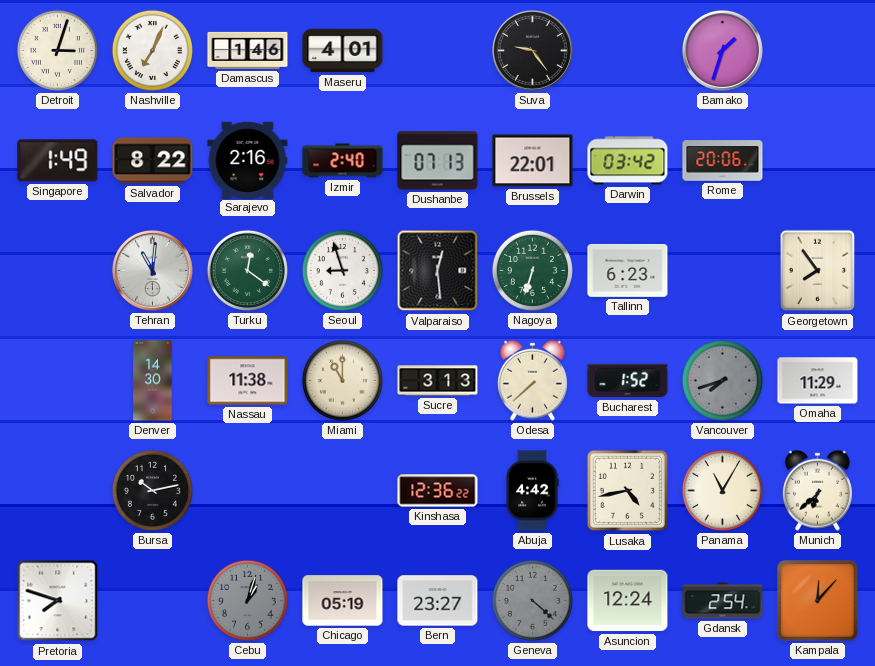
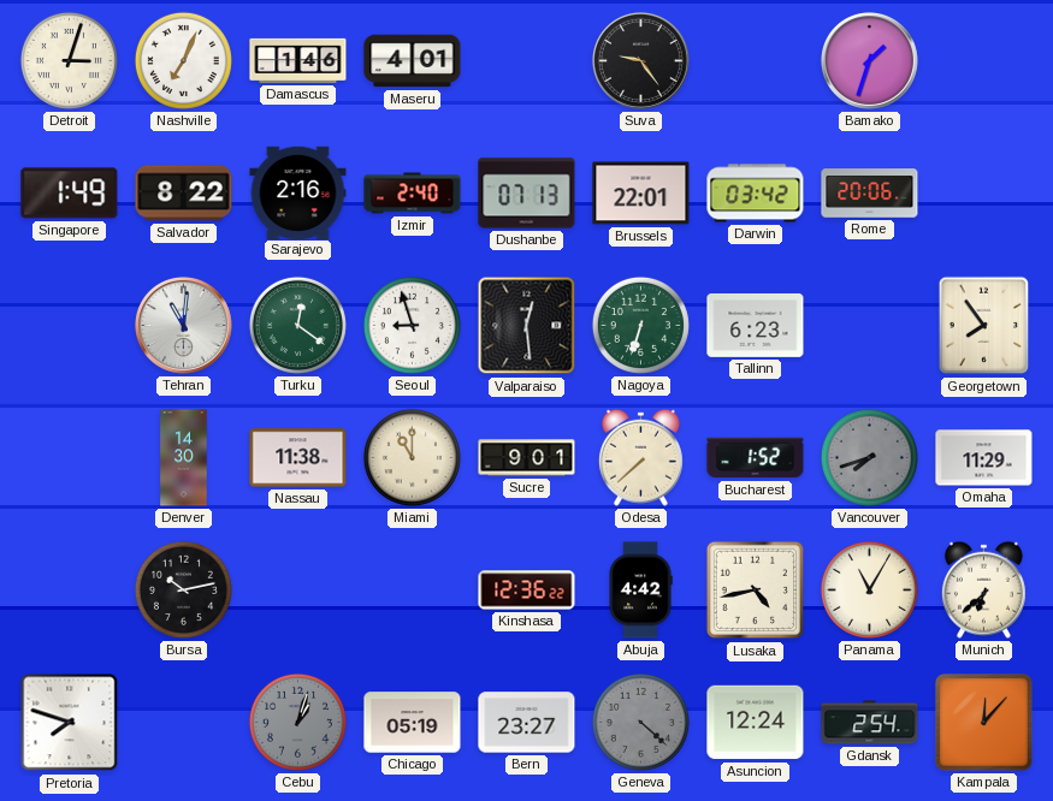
Sucre: 3:13 -> 9:01 (527, 458)
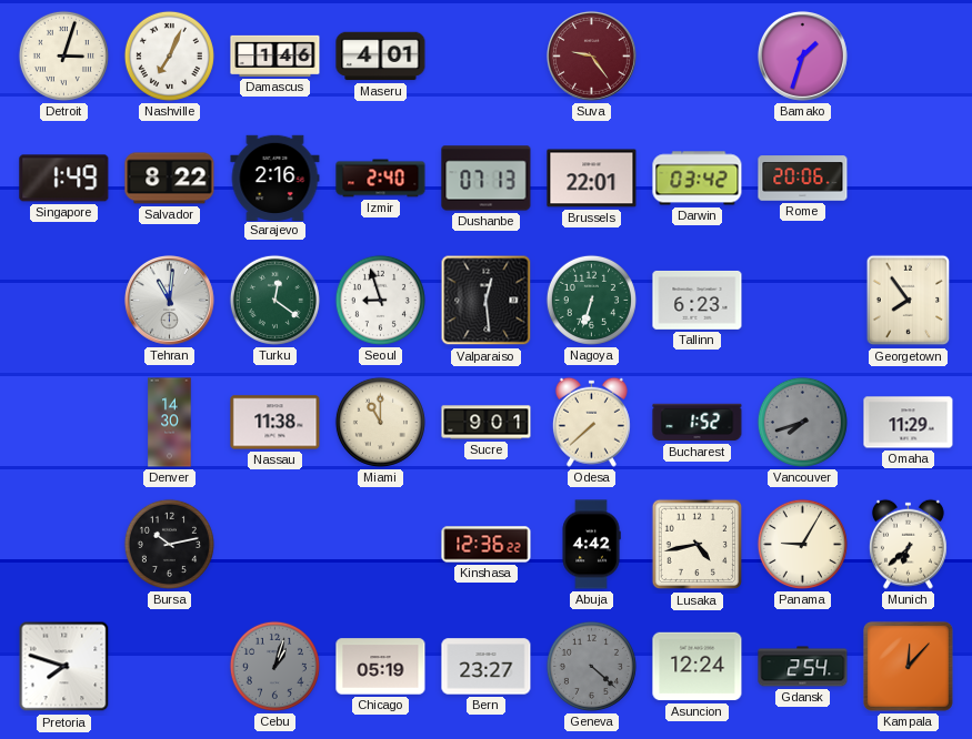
Suva dial: black -> burgundy (591, 55)
Panama: 11:05 -> 9:05 (802, 544)
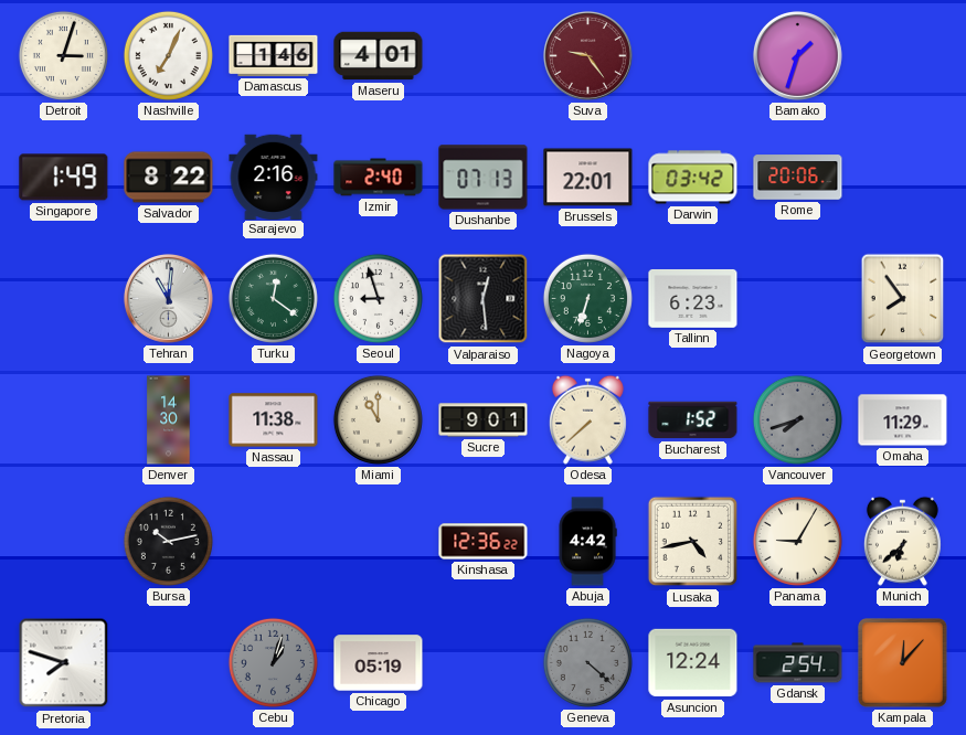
Bern: 23:27 -> none (487, 667)
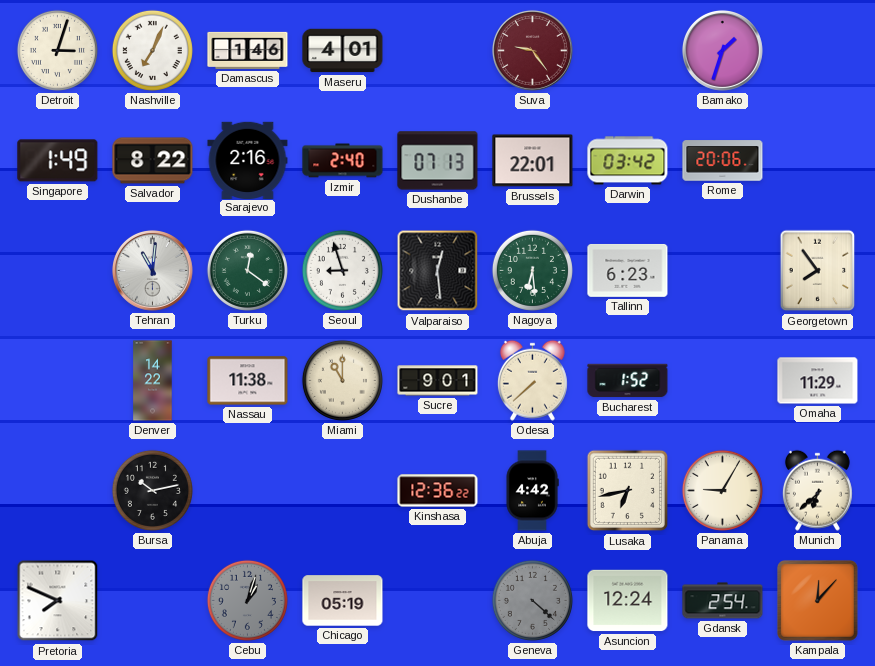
Nagoya: 6:33 -> 6:29 (532, 270)
Denver: 14:30 -> 14:22 (153, 381)
Vancouver: 7:42 -> none (797, 419)
Lusaka: 4:43 -> 6:43 (628, 491)
Pretoria: 7:48 -> 7:49 (58, 601)
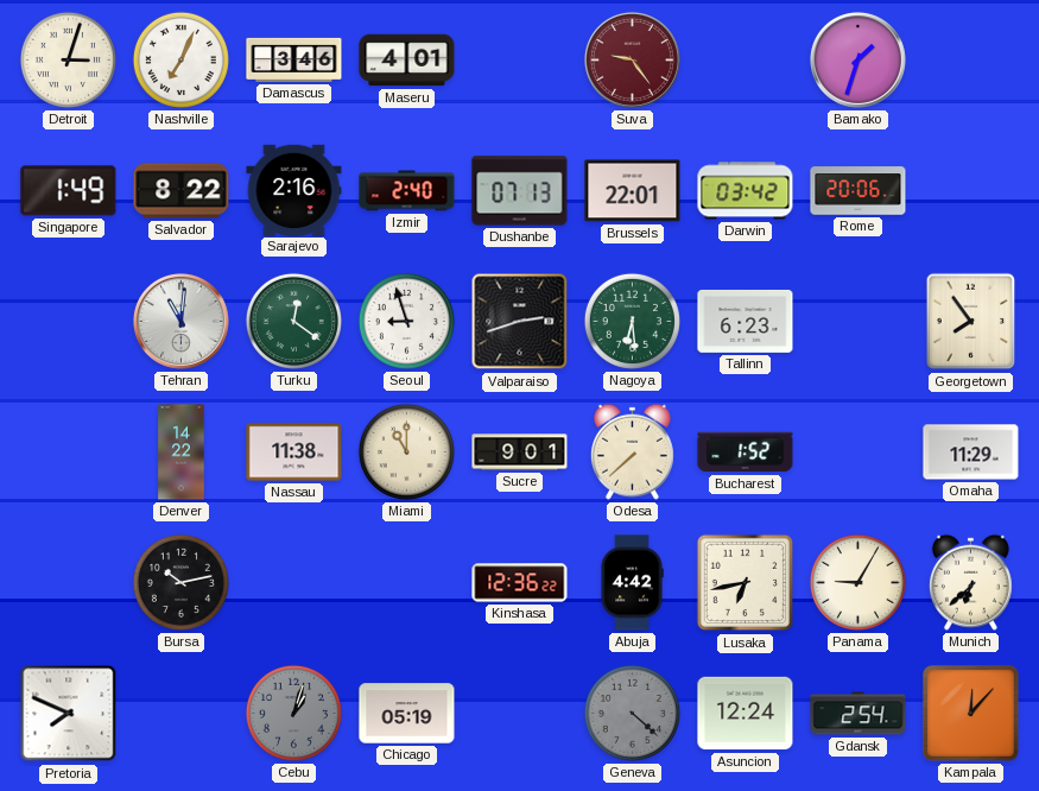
Damascus: 1:46 -> 3:46 (294, 59)
Valparaiso: 12:29 -> 2:42 (520, 322)
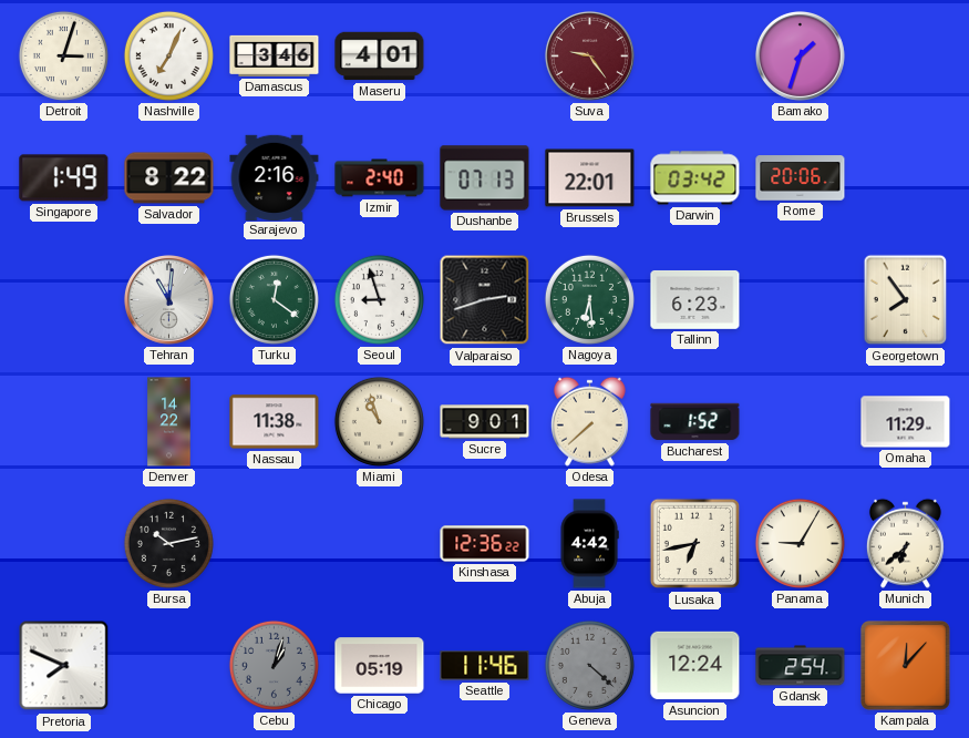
Miami: 11:00 -> 10:57 (379, 421)
Seattle: none -> 11:46 (485, 666)
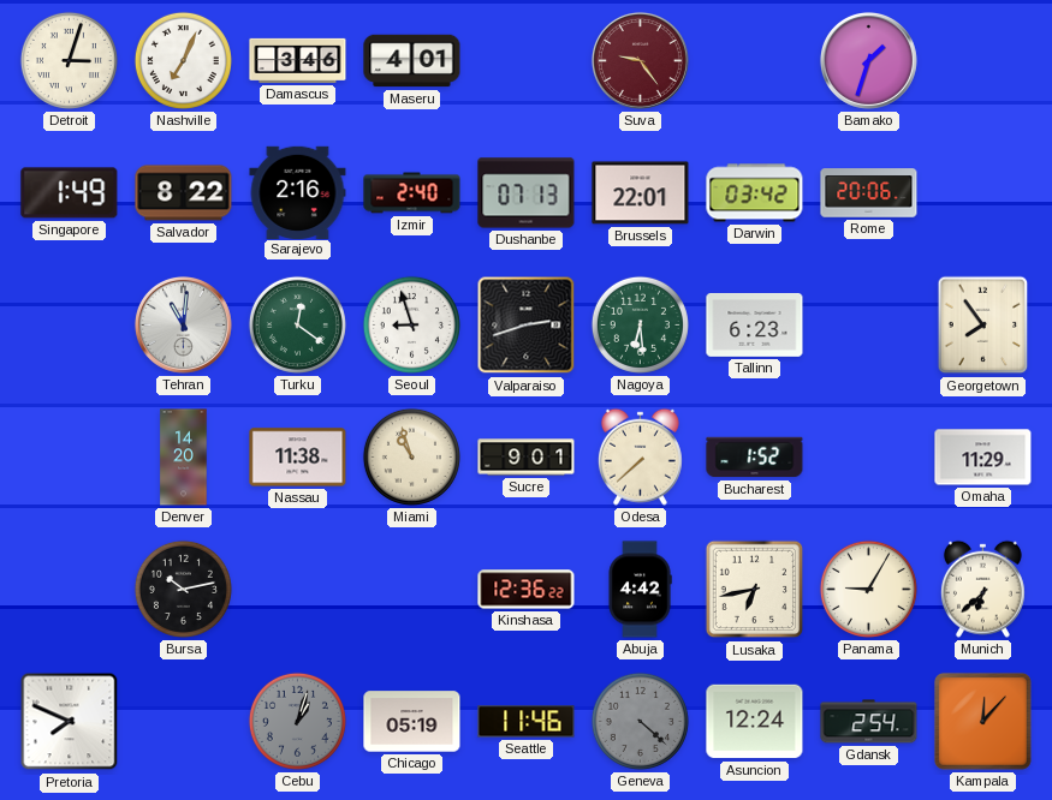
Denver: 14:22 -> 14:20 (184, 458)
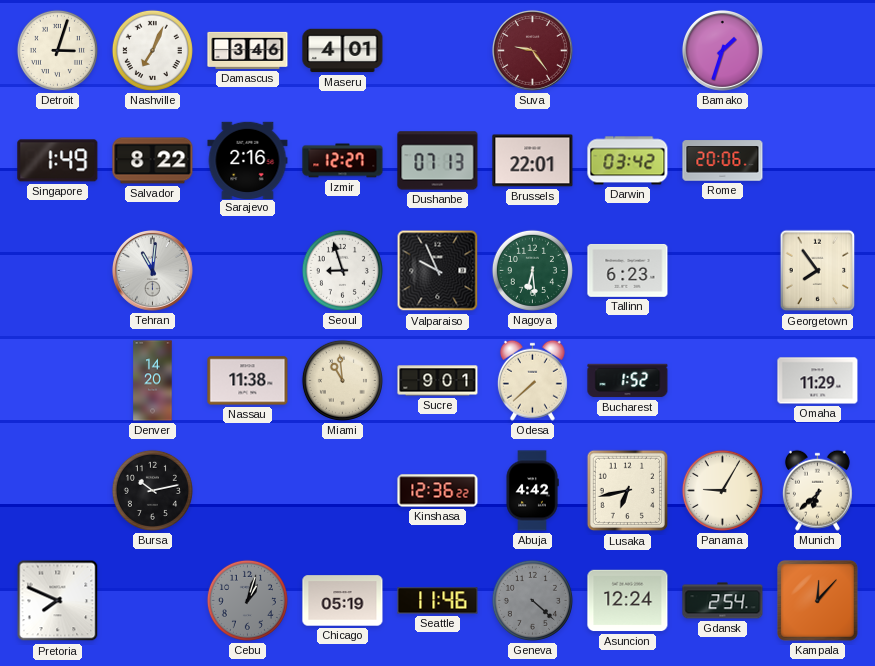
Izmir: 2:40 -> 12:27 (343, 161)
Turku: 12:21 -> none (297, 324)
Valparaiso: 2:42 -> 9:56 (438, 271)
Miami: 10:57 -> 10:59 (342, 380)
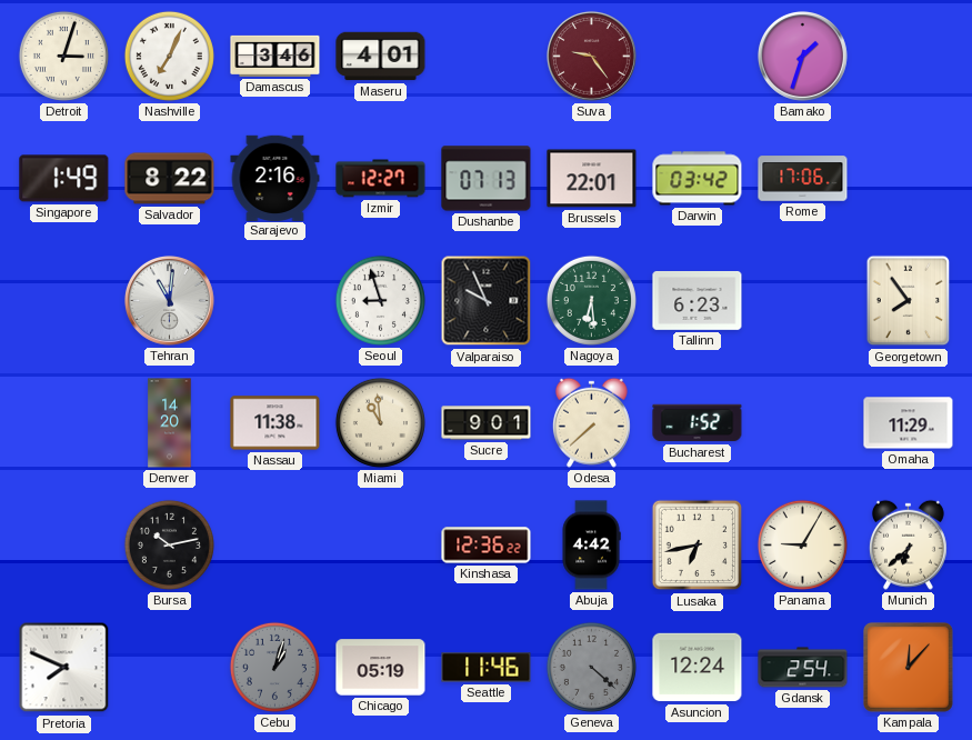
Rome: 20:06 -> 17:06 (803, 179)
